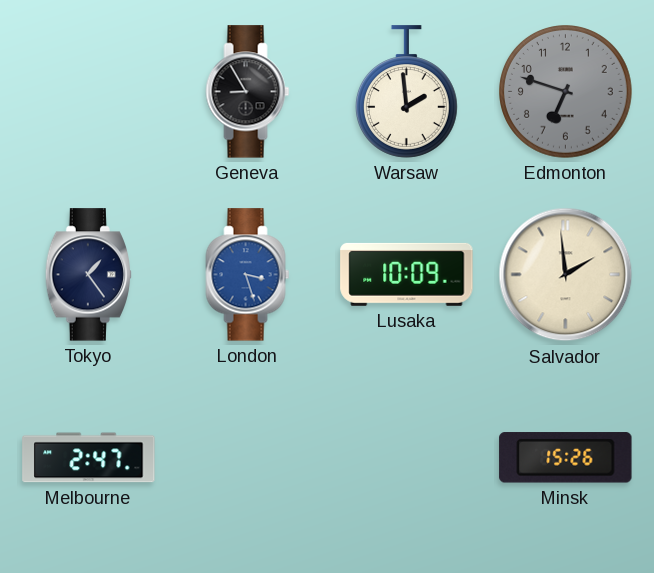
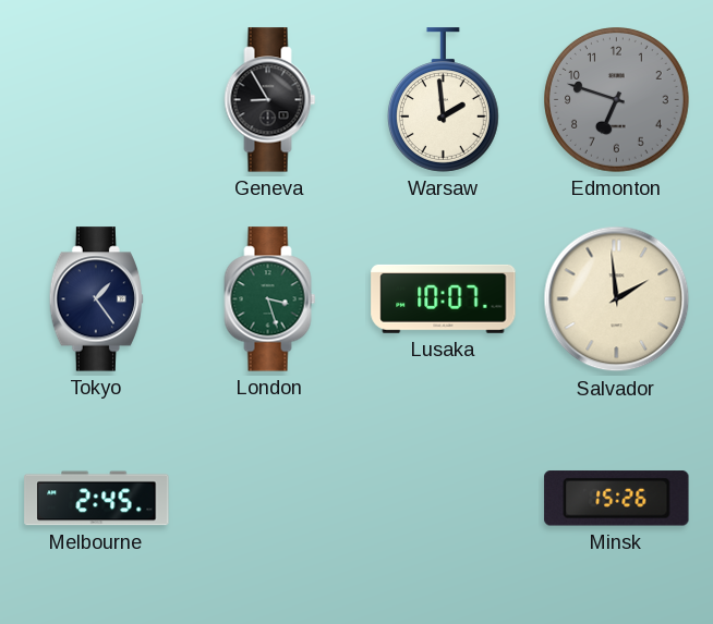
London dial: blue -> green (270, 299)
Lusaka: 10:09 -> 10:07 (444, 298)
Melbourne: 2:47 -> 2:45 (97, 499)
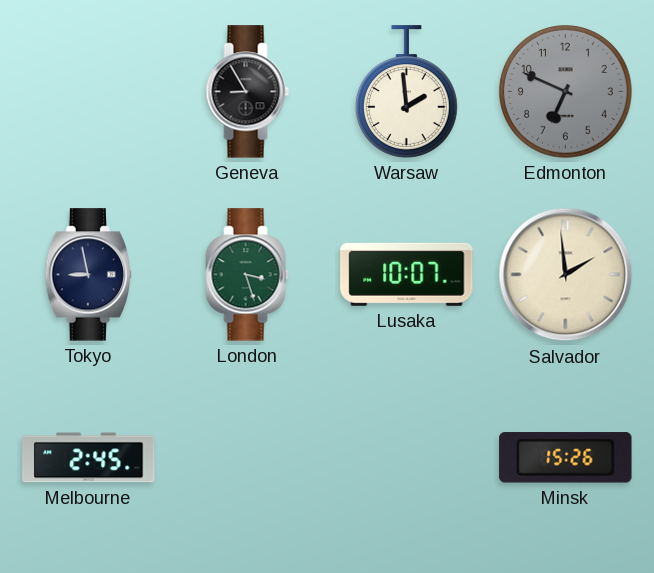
Edmonton: 6:48 -> 6:49 (566, 92)
Tokyo: 1:24 -> 8:58 (88, 275)
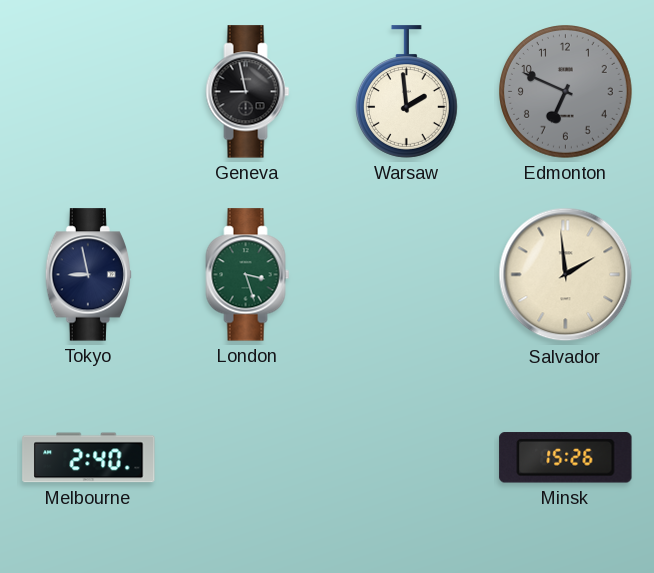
Geneva: 8:55 -> 8:58 (248, 92)
Lusaka: 10:07 -> none (407, 274)
Melbourne: 2:45 -> 2:40 (89, 458)
